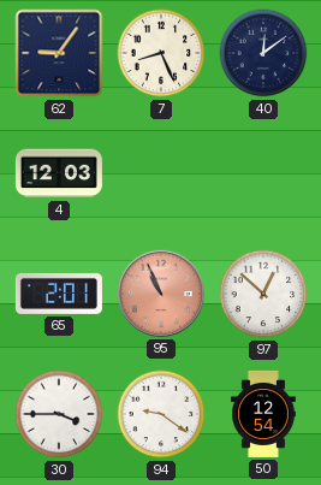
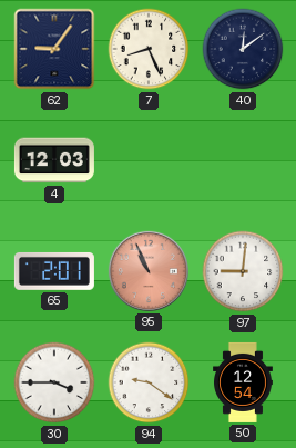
97: 12:52 -> 9:01 (243, 271)
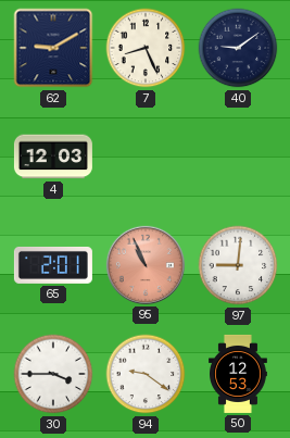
62: 9:06 -> 9:10 (53, 48)
40: 12:09 -> 9:09 (238, 48)
50: 12:54 -> 12:53 (239, 374)
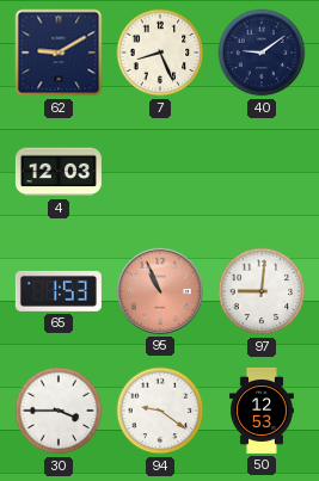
65: 2:01 -> 1:53 (59, 291)
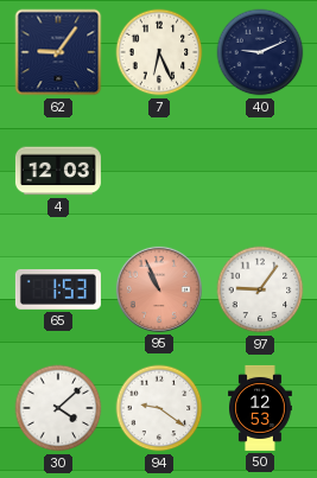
62: 9:10 -> 9:06 (58, 52)
7: 8:26 -> 6:26 (159, 52)
40: 9:09 -> 9:11 (260, 52)
97: 9:01 -> 9:06 (260, 289)
30: 3:45 -> 4:08 (58, 408)
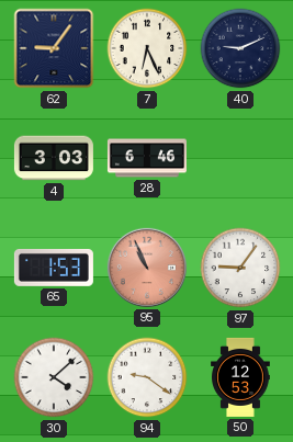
4: 12:03 -> 3:03 (54, 158)
28: none -> 6:46 (147, 158)
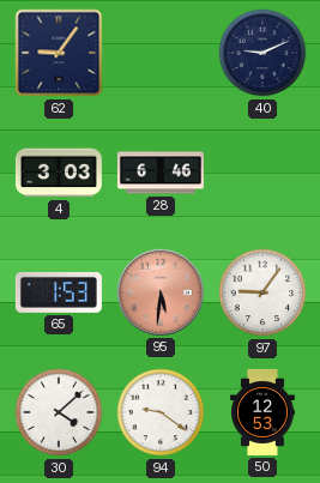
7: 6:26 -> none (147, 48)
95: 10:56 -> 5:31 (161, 292)
